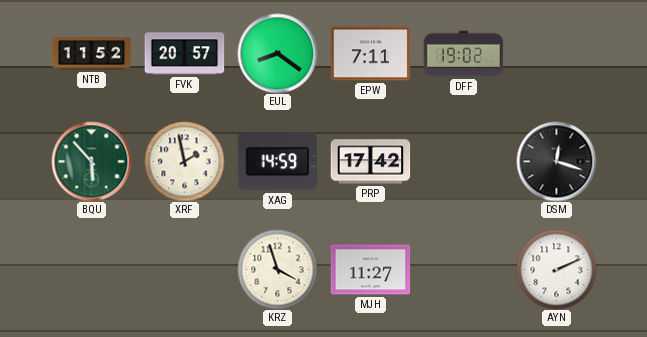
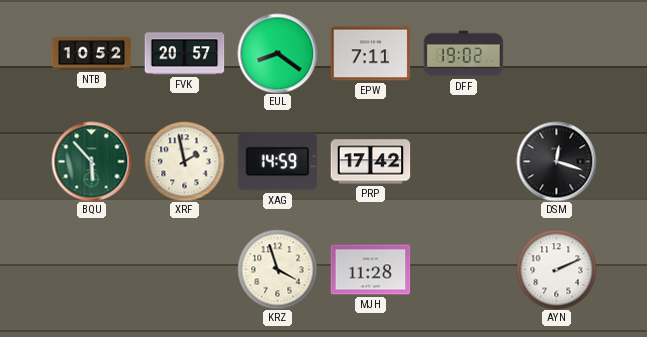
NTB: 11:52 -> 10:52 (91, 54)
MJH: 11:27 -> 11:28 (370, 270)
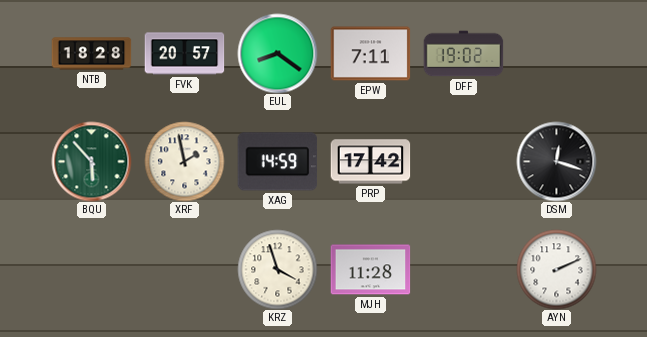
NTB: 10:52 -> 18:28 (91, 54)
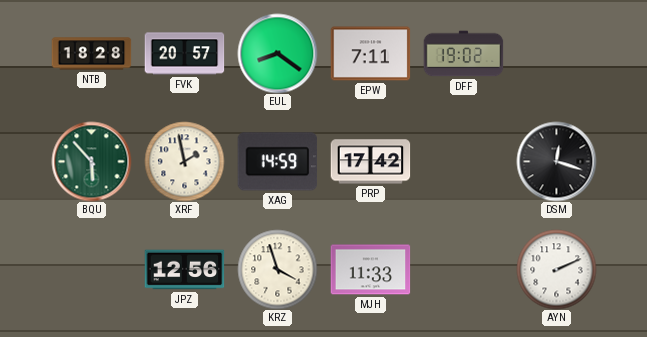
JPZ: none -> 12:56 (184, 270)
MJH: 11:28 -> 11:33 (370, 270)
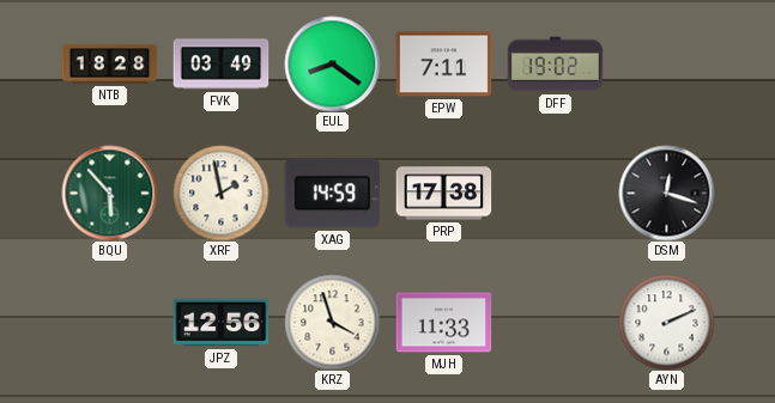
FVK: 20:57 -> 03:49 (220, 65)
PRP: 17:42 -> 17:38 (443, 194)
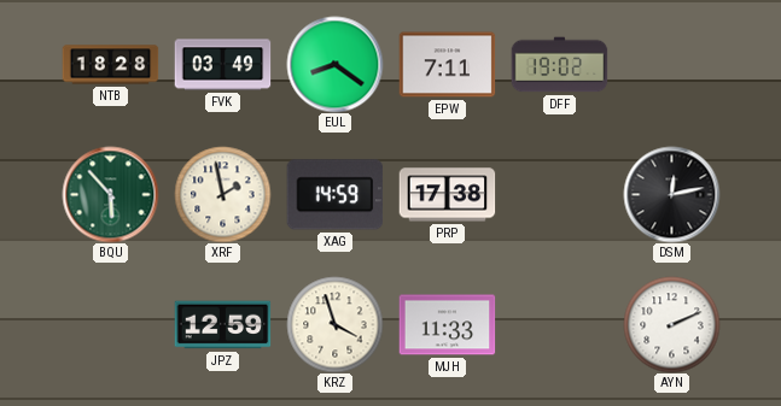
DSM: 12:18 -> 12:13 (671, 194)
JPZ: 12:56 -> 12:59 (222, 325)
